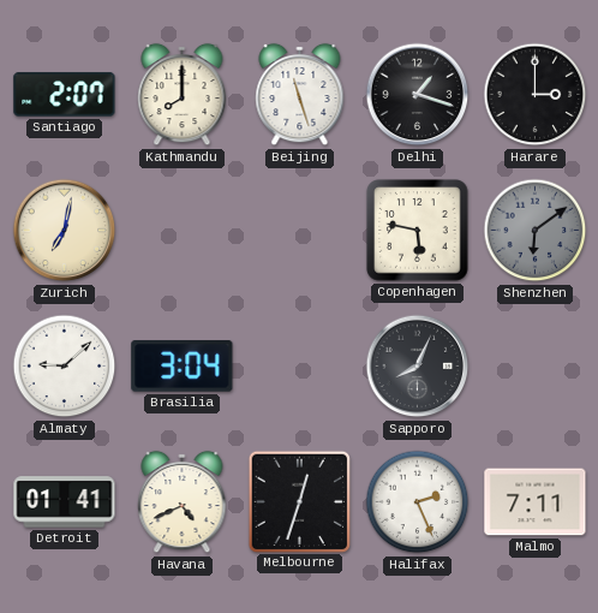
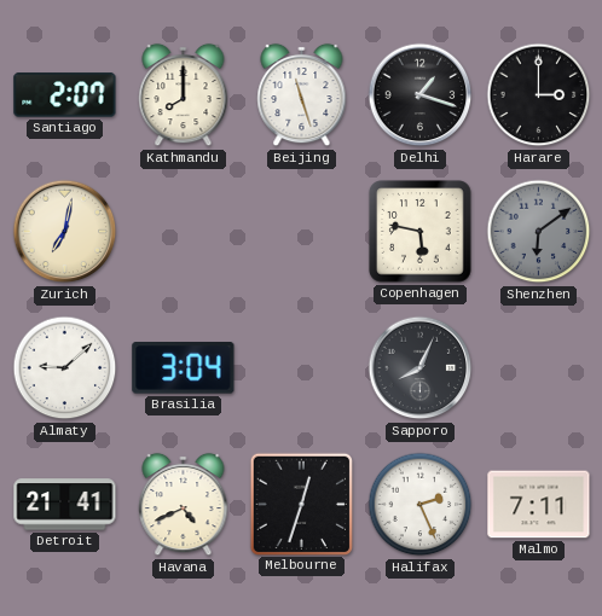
Detroit: 01:41 -> 21:41 (65, 505)
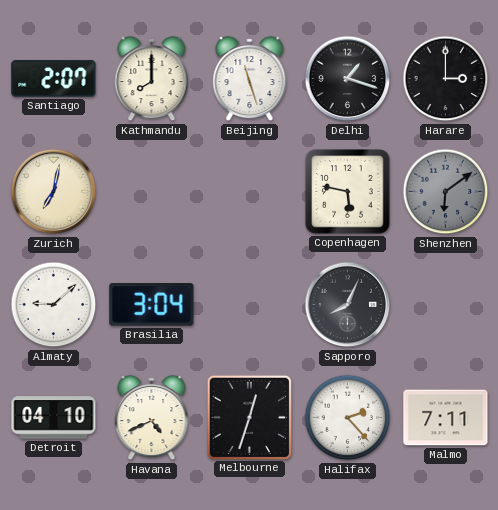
Detroit: 21:41 -> 04:10 (54, 418)
Halifax: 2:26 -> 2:23 (348, 418)
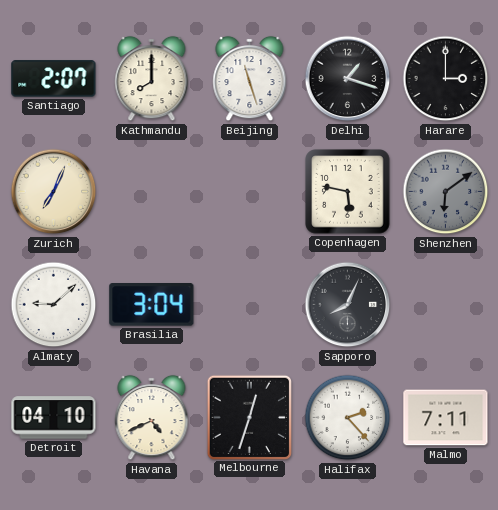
Zurich: 7:02 -> 7:04 (54, 192)
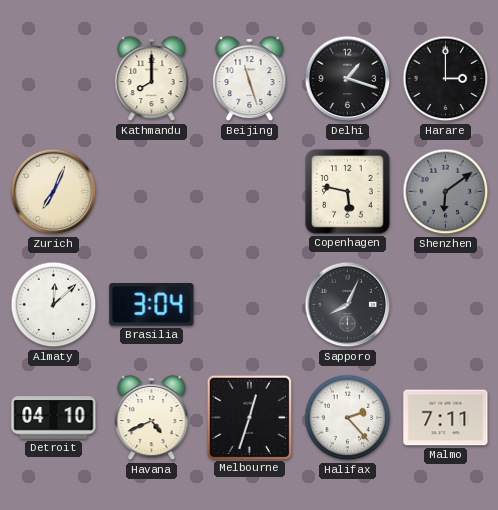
Santiago: 2:07 -> none (54, 79)
Almaty: 9:08 -> 12:08 (54, 305)
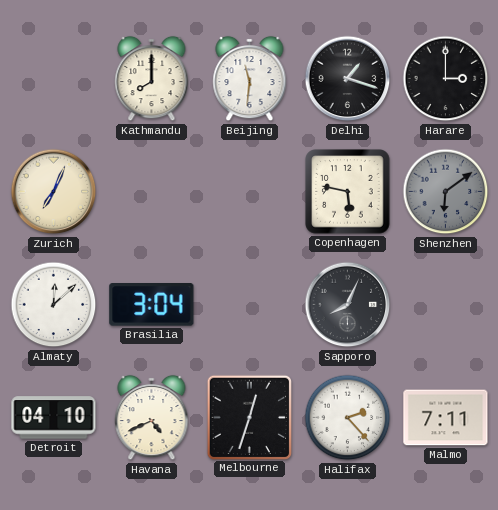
Beijing: 11:27 -> 11:31 (250, 79)
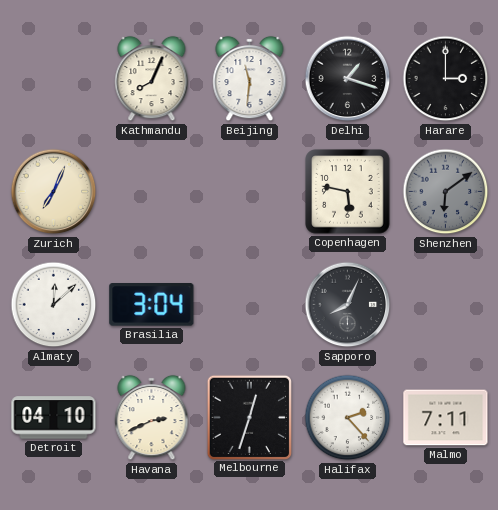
Kathmandu: 8:00 -> 8:04 (152, 79)
Havana: 4:41 -> 2:41 (152, 418)
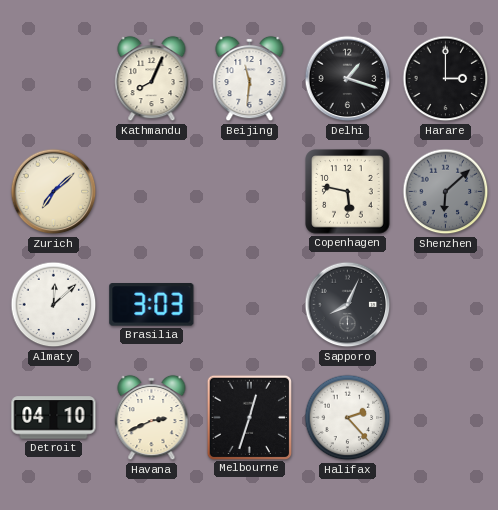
Zurich: 7:04 -> 7:08 (54, 192)
Shenzhen: 6:09 -> 6:08 (446, 192)
Brasilia: 3:04 -> 3:03 (152, 305)
Malmo: 7:11 -> none (446, 418)
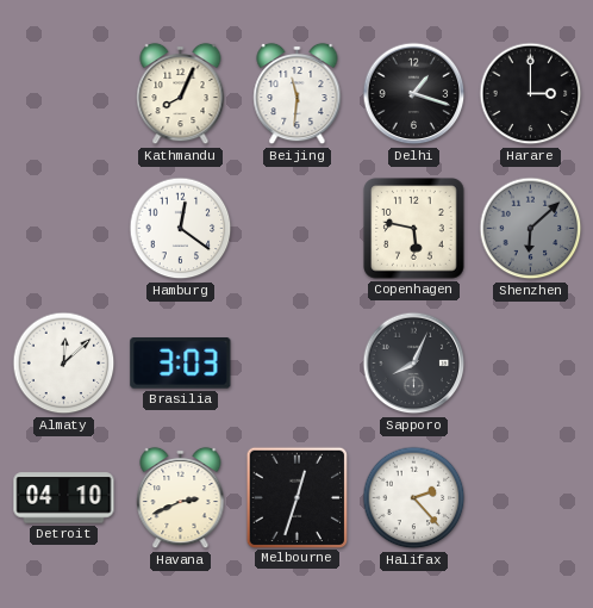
Zurich: 7:08 -> none (54, 192)
Hamburg: none -> 12:21 (181, 229)
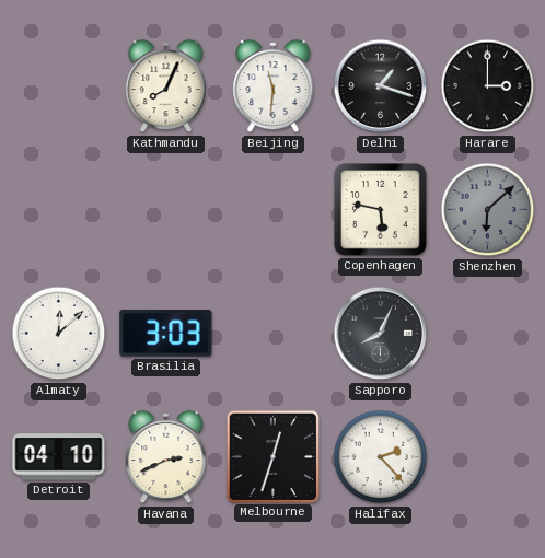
Hamburg: 12:21 -> none (181, 229)
